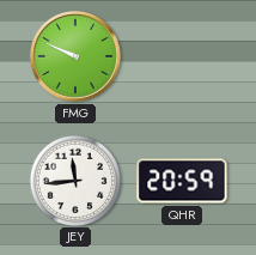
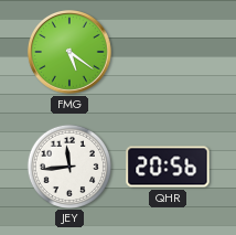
FMG: 9:49 -> 5:21 (71, 53)
QHR: 20:59 -> 20:56 (168, 167)
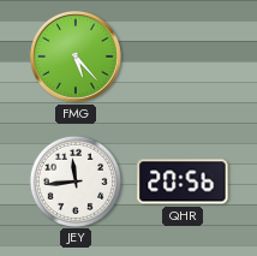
FMG: 5:21 -> 5:23 (77, 58)
